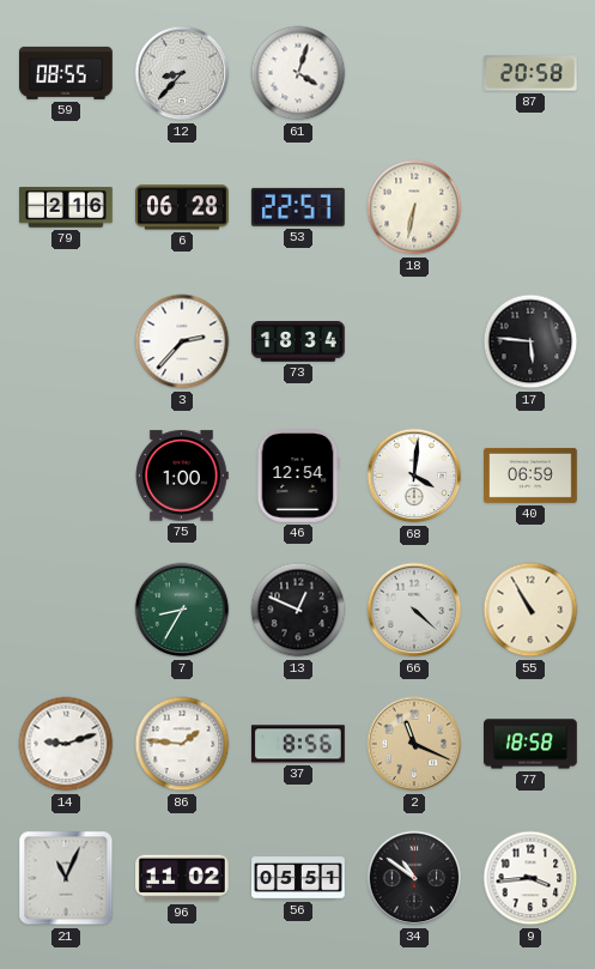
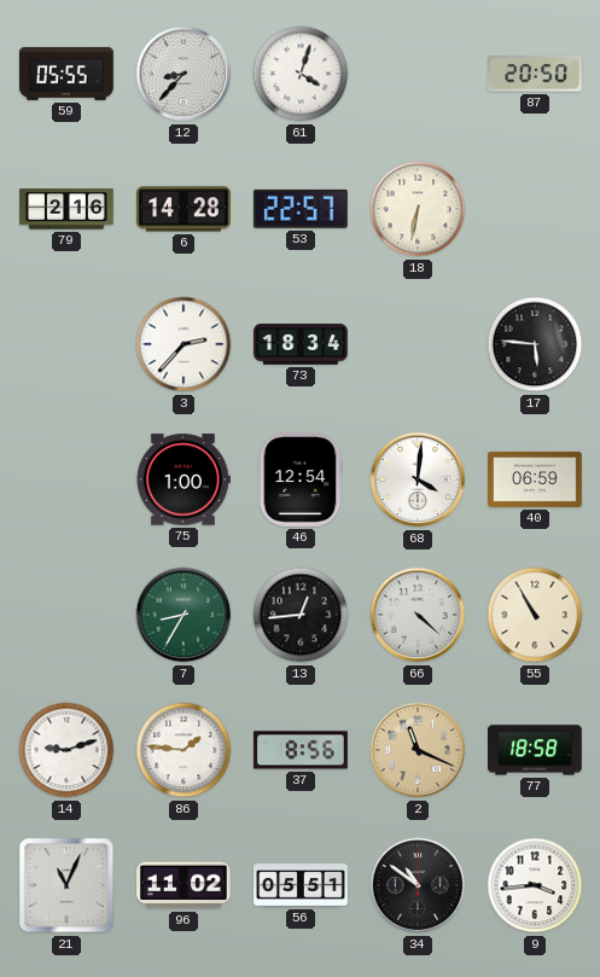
59: 08:55 -> 05:55 (68, 74)
87: 20:58 -> 20:50 (536, 74)
6: 06:28 -> 14:28 (185, 209)
13: 12:49 -> 12:44 (301, 615)
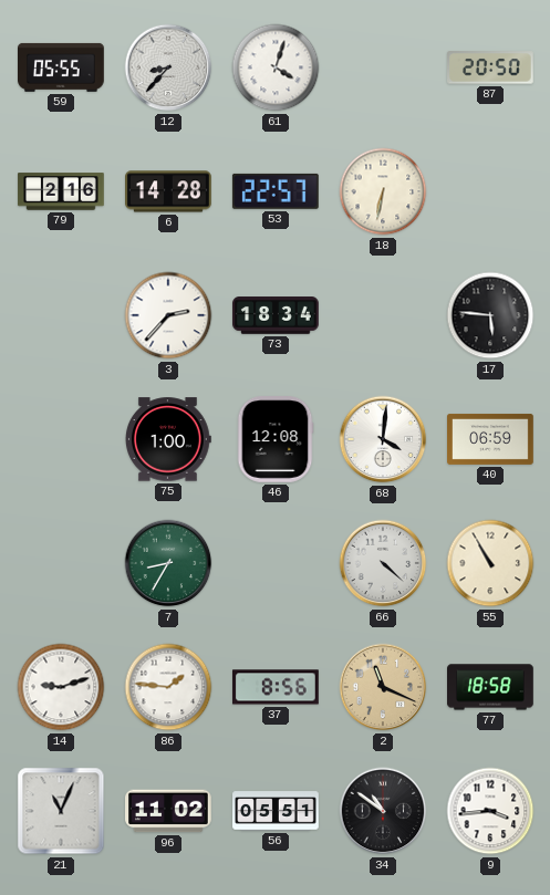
46: 12:54 -> 12:08 (276, 440)
13: 12:44 -> none (301, 615)
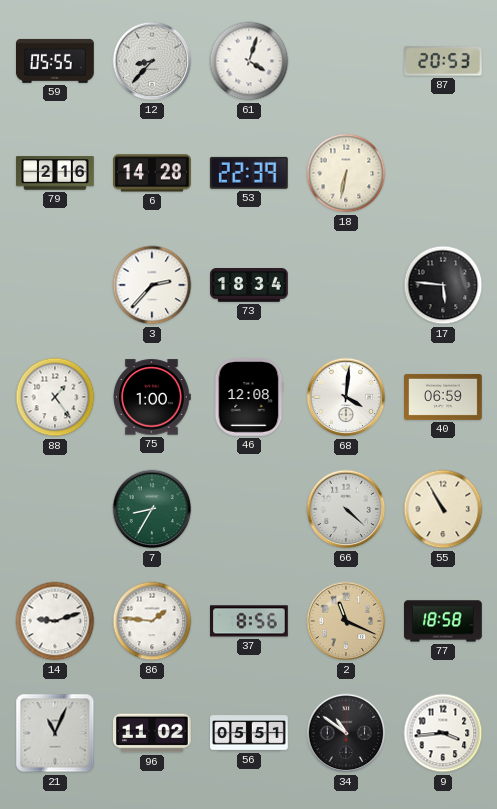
87: 20:50 -> 20:53 (444, 61)
53: 22:57 -> 22:39 (249, 173)
88: none -> 1:24 (55, 397)
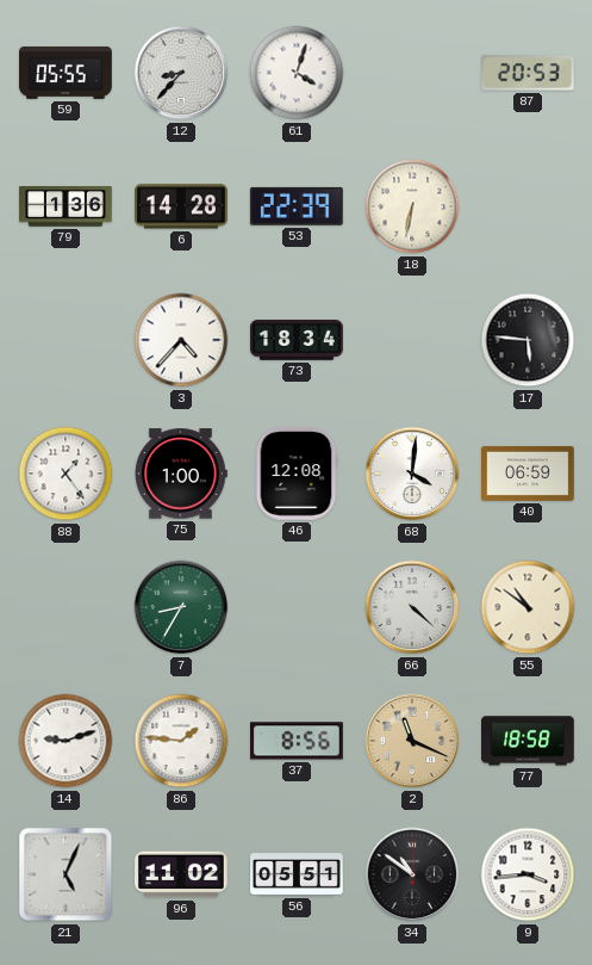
79: 2:16 -> 1:36 (66, 206)
3: 2:37 -> 4:37 (181, 340)
55: 10:55 -> 10:51 (528, 607)
21: 11:04 -> 5:04 (66, 874)
